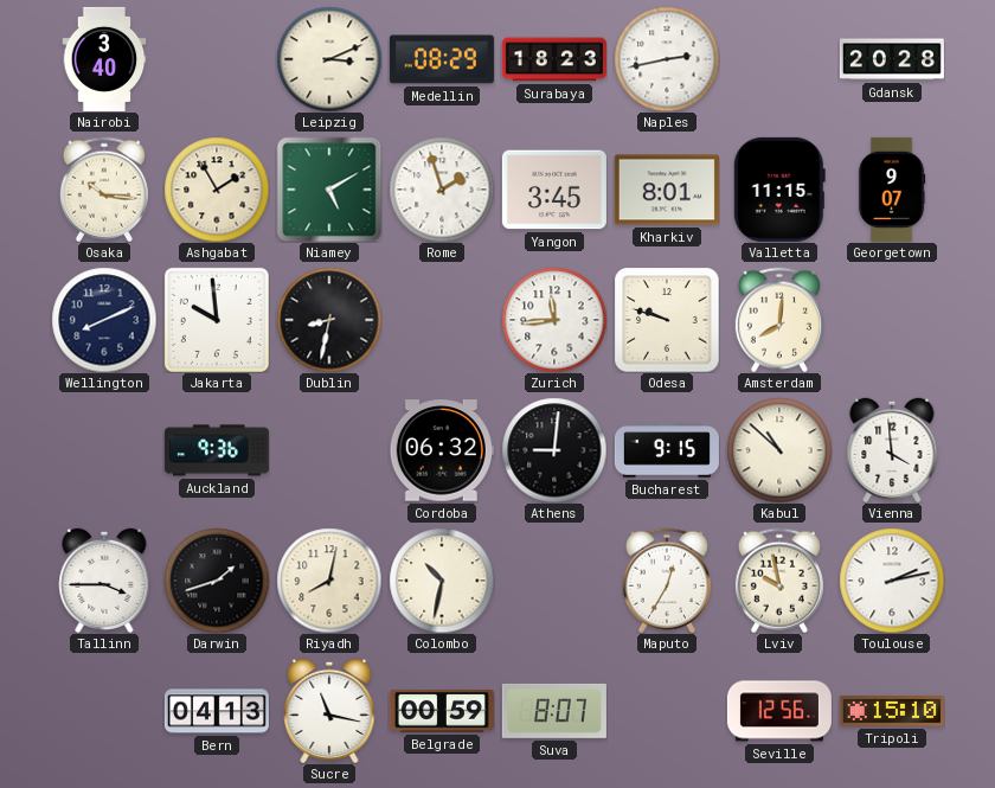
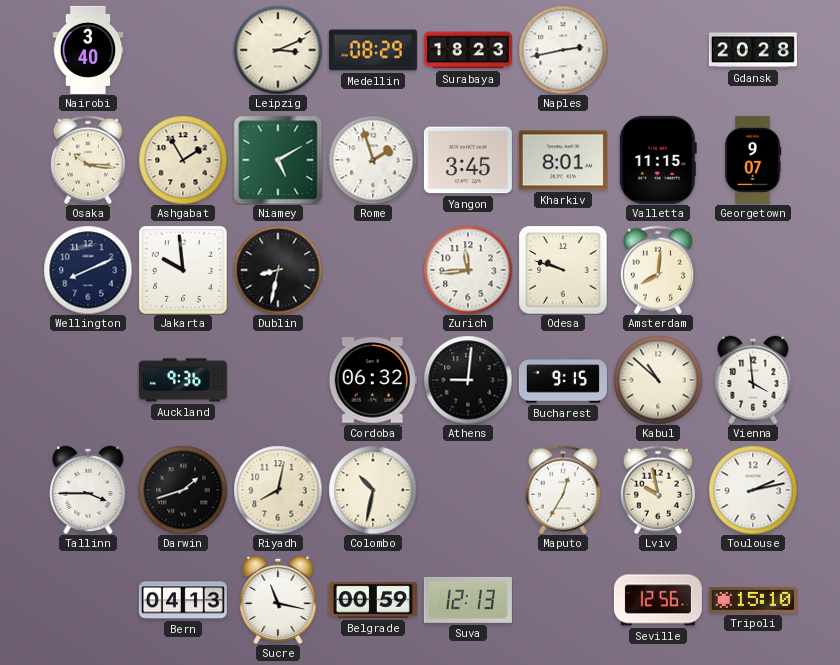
Suva: 8:07 -> 12:13 (468, 600)
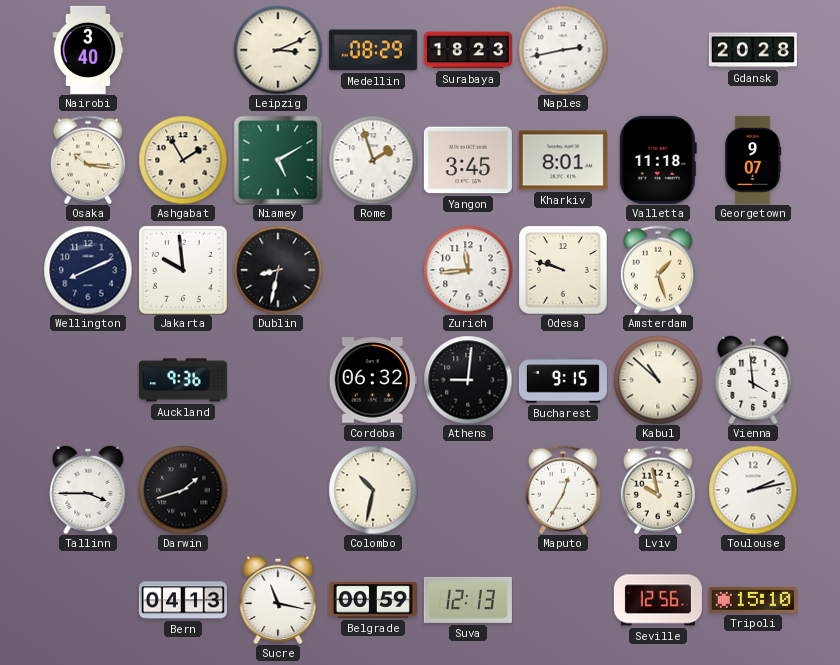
Valletta: 11:15 -> 11:18 (658, 160)
Amsterdam: 8:01 -> 1:27 (658, 270)
Riyadh: 8:02 -> none (278, 490)
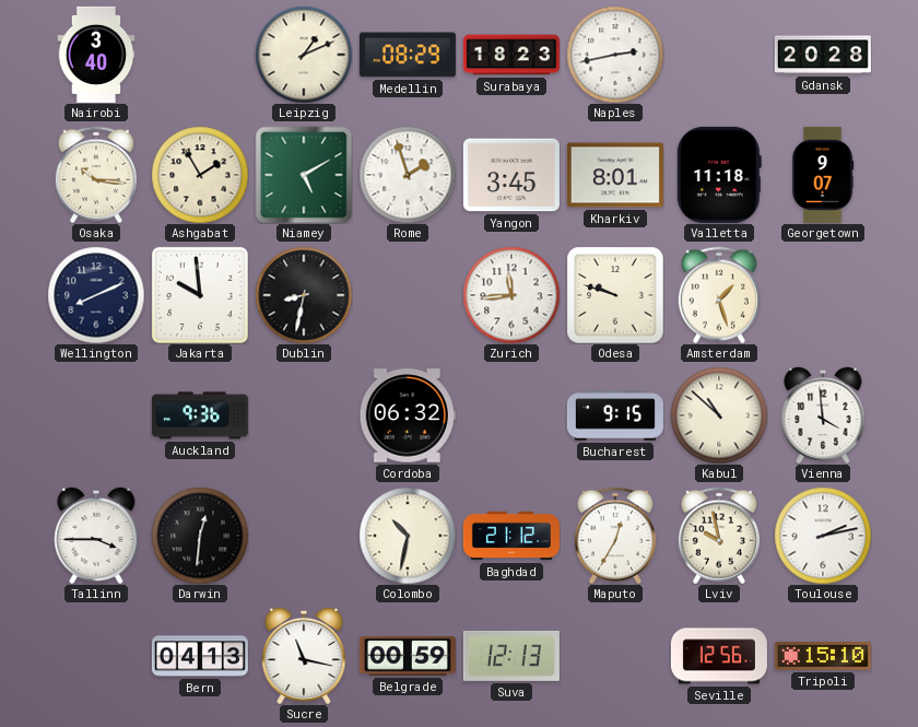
Leipzig: 3:11 -> 1:11 (304, 55)
Athens: 9:01 -> none (468, 380)
Darwin: 1:42 -> 12:31 (200, 536)
Baghdad: none -> 21:12 (511, 536)
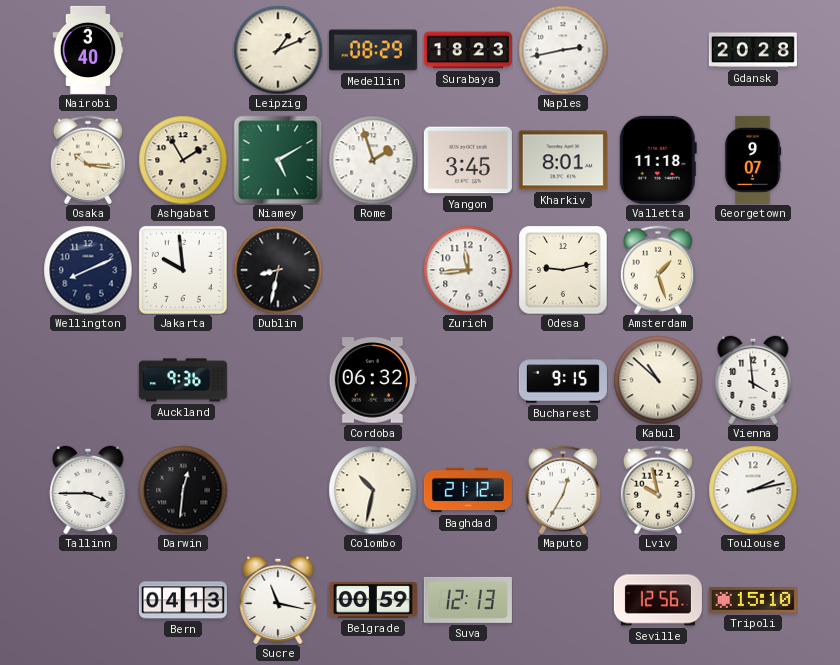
Odesa: 9:48 -> 9:13 (563, 270)
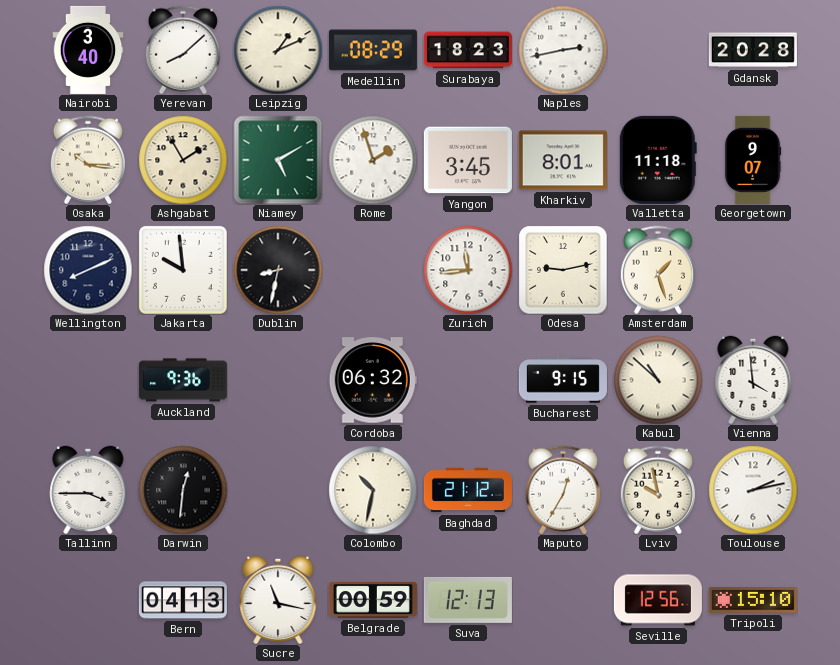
Yerevan: none -> 8:08 (183, 50)
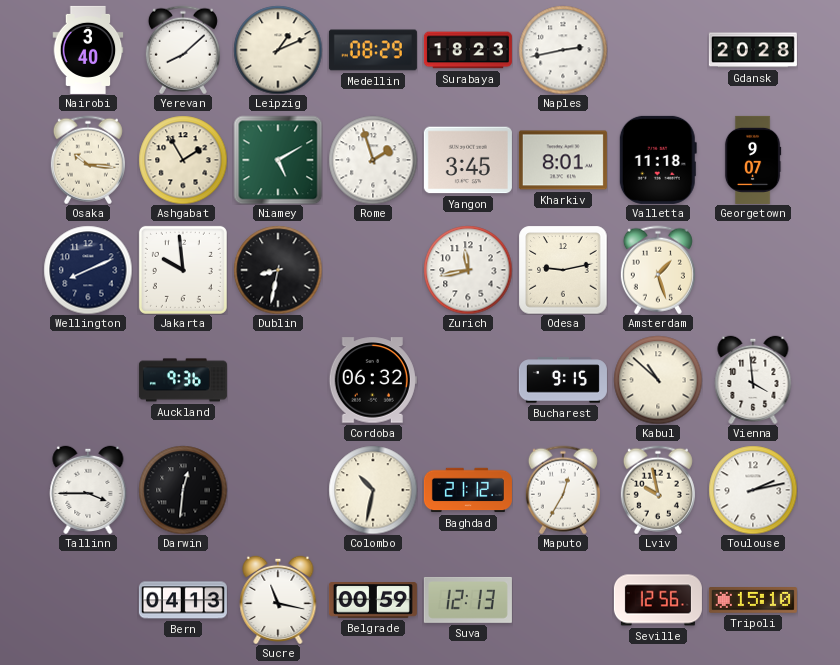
Zurich: 11:44 -> 11:43 (468, 270)
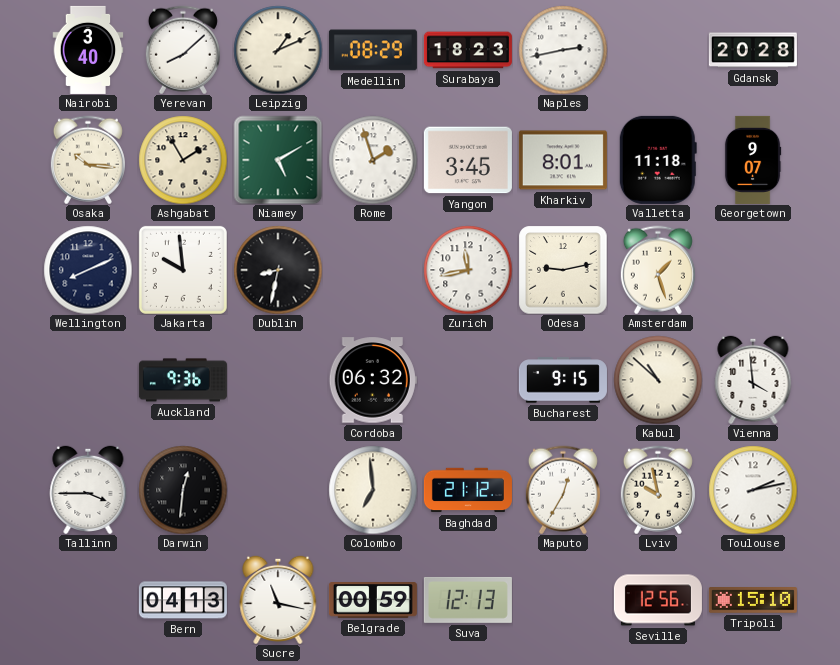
Colombo: 10:32 -> 6:59 (373, 490)
